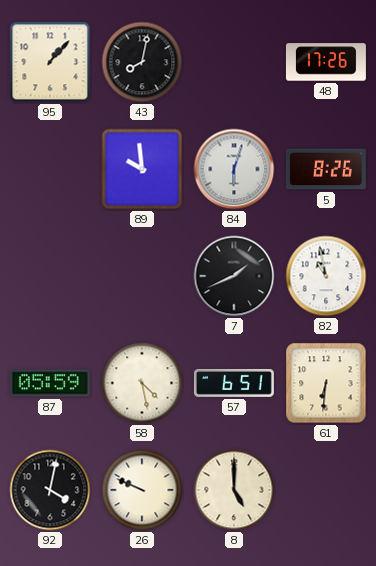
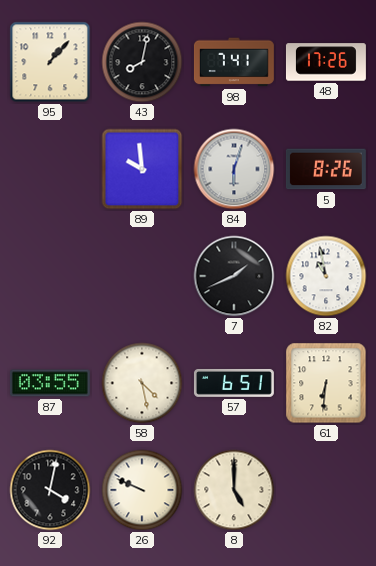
98: none -> 7:41 (234, 62)
87: 05:59 -> 03:55 (50, 383)
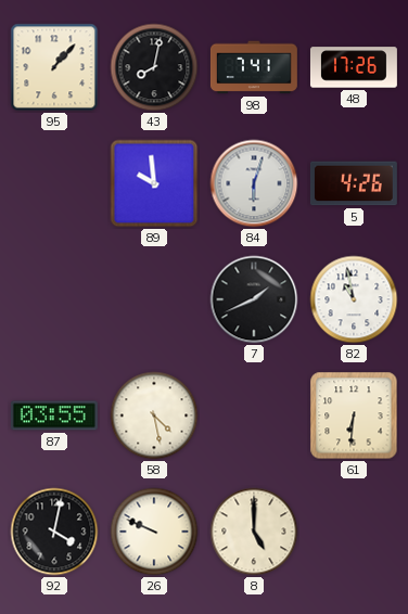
5: 8:26 -> 4:26 (354, 183)
57: 6:51 -> none (234, 383)
